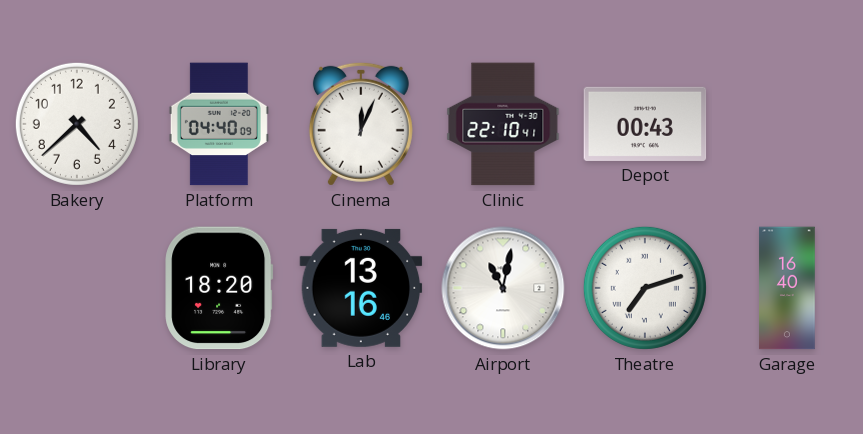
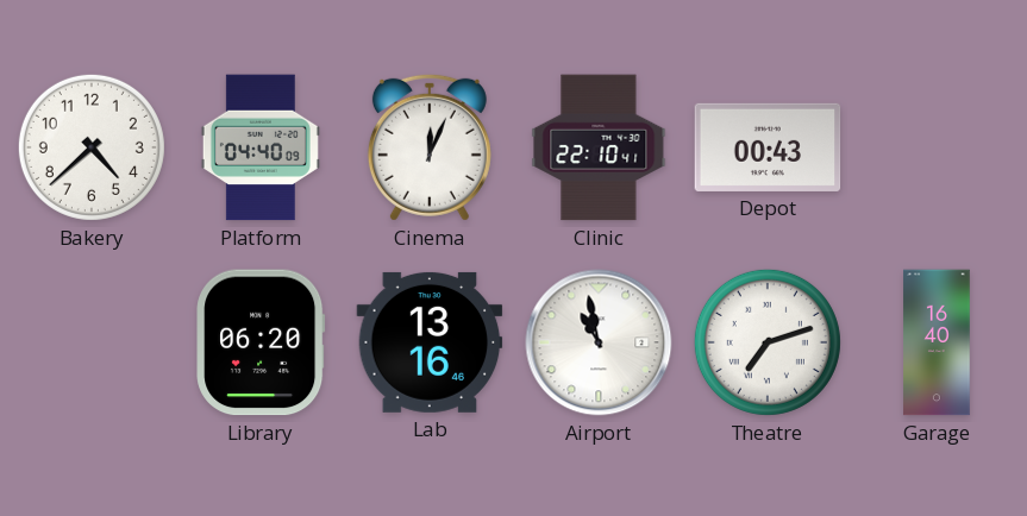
Library: 18:20 -> 06:20 (261, 342)
Airport: 11:02 -> 10:58 (599, 342)
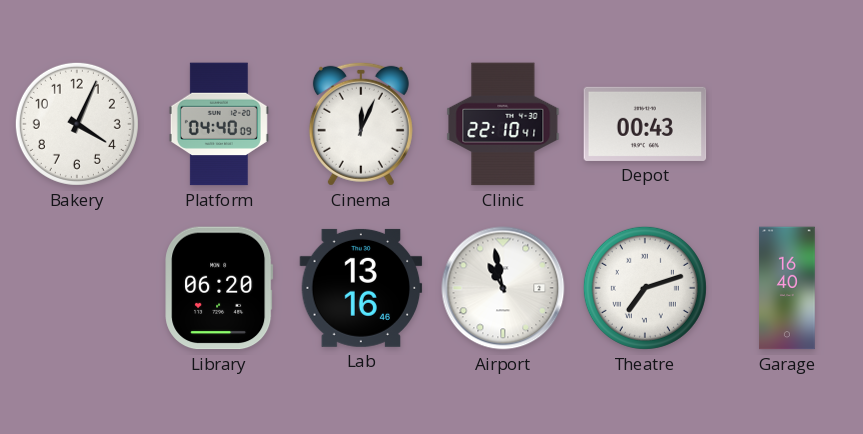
Bakery: 4:38 -> 4:04 (77, 124)
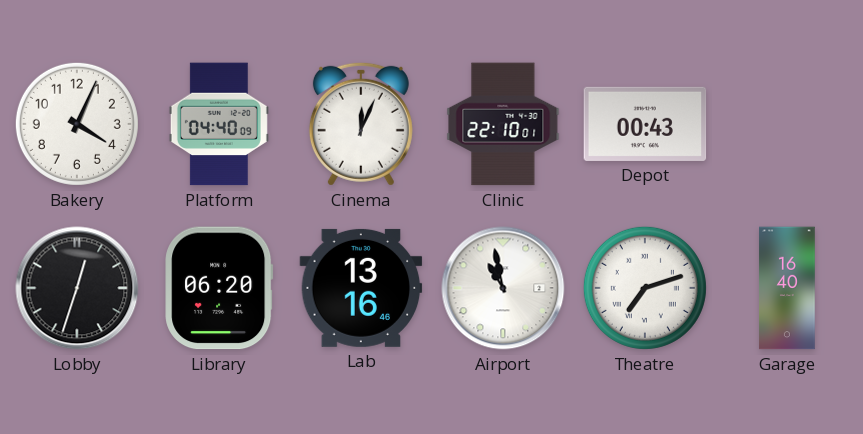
Clinic: 22:10:41 -> 22:10:01 (503, 124)
Lobby: none -> 12:33 (77, 288)
